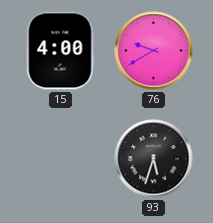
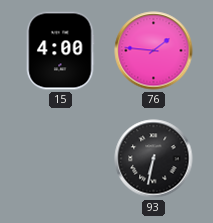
76: 9:40 -> 1:46 (154, 51)
93: 5:33 -> 6:32 (154, 159)
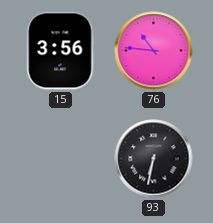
15: 4:00 -> 3:56 (60, 51)
76: 1:46 -> 10:46 (154, 51)
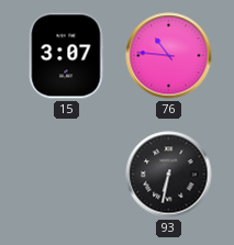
15: 3:56 -> 3:07 (66, 56)
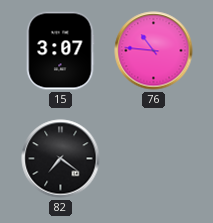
82: none -> 7:21 (61, 159)
93: 6:32 -> none (169, 175)
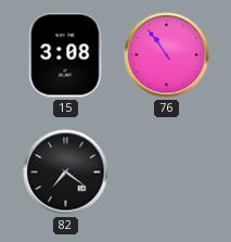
15: 3:07 -> 3:08 (65, 55)
76: 10:46 -> 10:54 (167, 55)
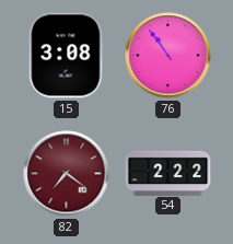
82 dial: black -> burgundy (67, 174)
54: none -> 2:22 (168, 173)
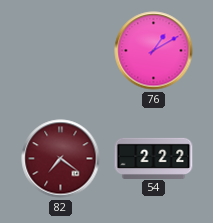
15: 3:08 -> none (66, 56)
76: 10:54 -> 1:10 (154, 51)
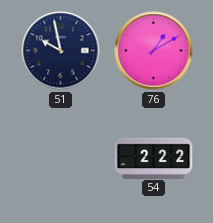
51: none -> 9:58 (61, 51)
82: 7:21 -> none (61, 159)
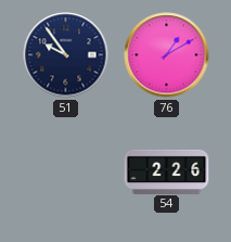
51: 9:58 -> 9:54 (66, 55)
54: 2:22 -> 2:26 (167, 171)
